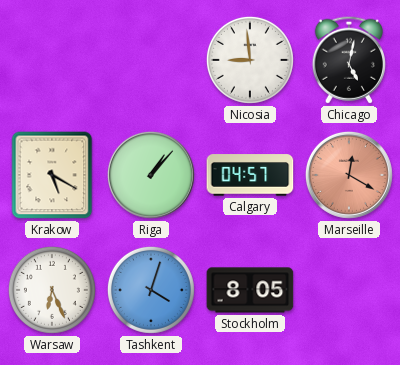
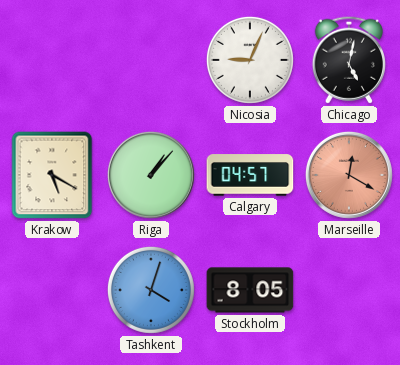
Nicosia: 8:59 -> 9:04 (250, 60)
Warsaw: 6:26 -> none (52, 290)
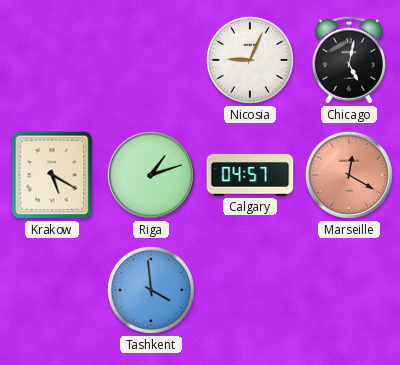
Riga: 1:07 -> 1:12 (151, 175)
Tashkent: 4:03 -> 3:59 (151, 290)
Stockholm: 8:05 -> none (250, 290)
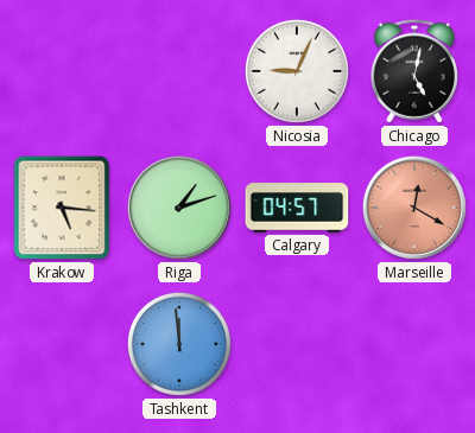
Krakow: 5:20 -> 5:16 (62, 208)
Tashkent: 3:59 -> 11:59 (179, 344)
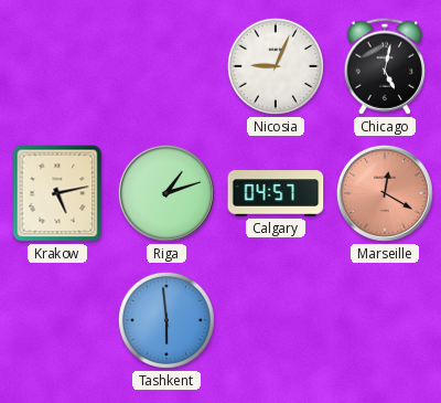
Krakow: 5:16 -> 5:13 (57, 193)
Tashkent: 11:59 -> 5:59 (166, 320)
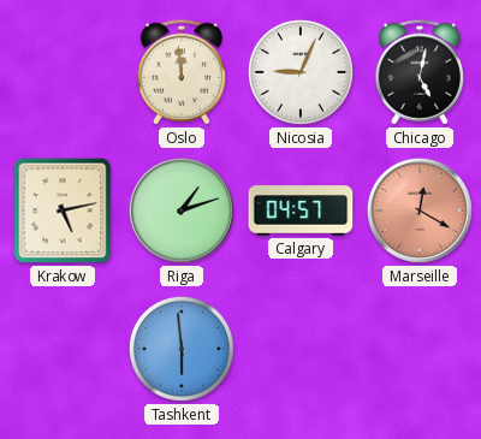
Oslo: none -> 11:59 (182, 72)
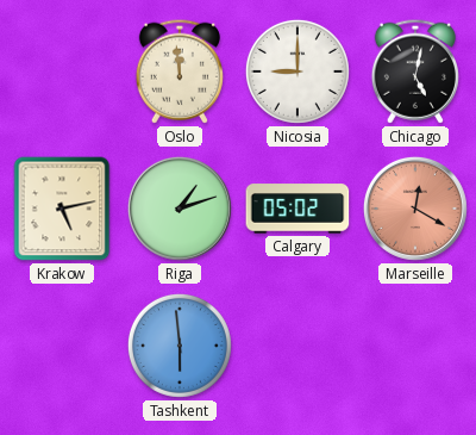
Nicosia: 9:04 -> 9:00 (297, 72)
Calgary: 04:57 -> 05:02 (297, 209)
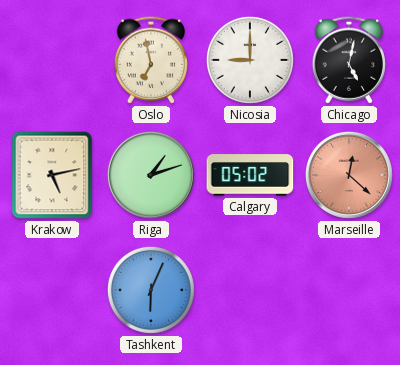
Oslo: 11:59 -> 6:58 (151, 60)
Marseille: 12:20 -> 12:22 (349, 175)
Tashkent: 5:59 -> 6:04 (151, 290)
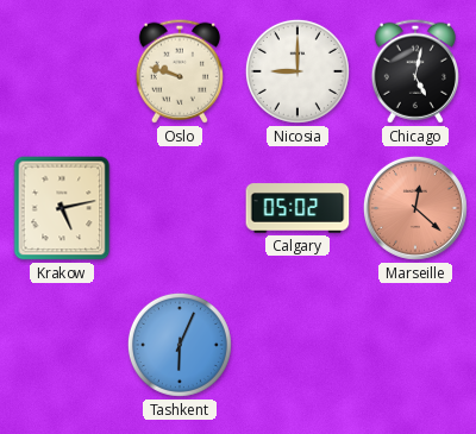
Oslo: 6:58 -> 9:48 (180, 71)
Riga: 1:12 -> none (151, 175)
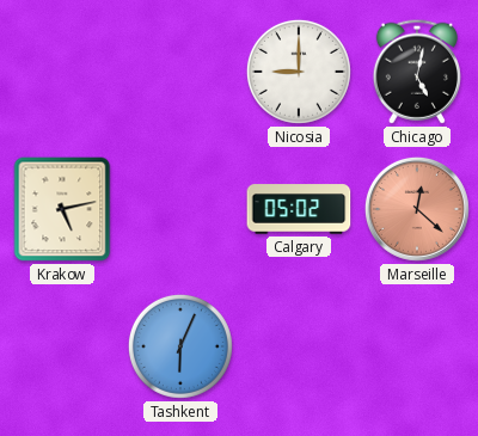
Oslo: 9:48 -> none (180, 71)
